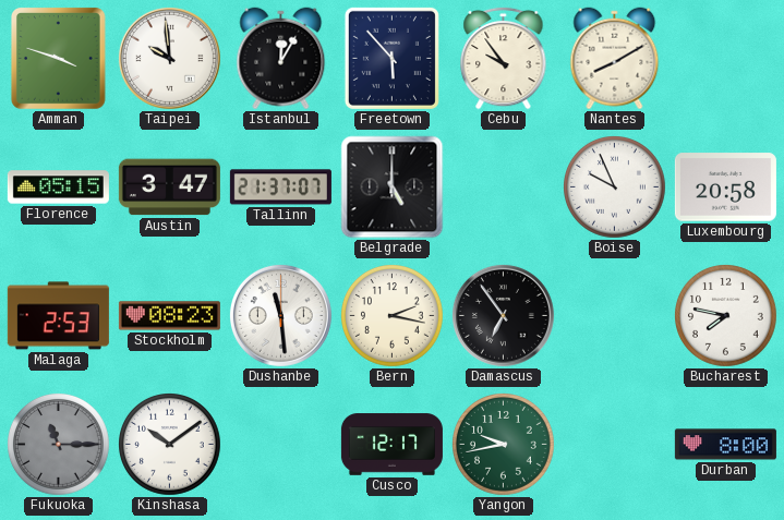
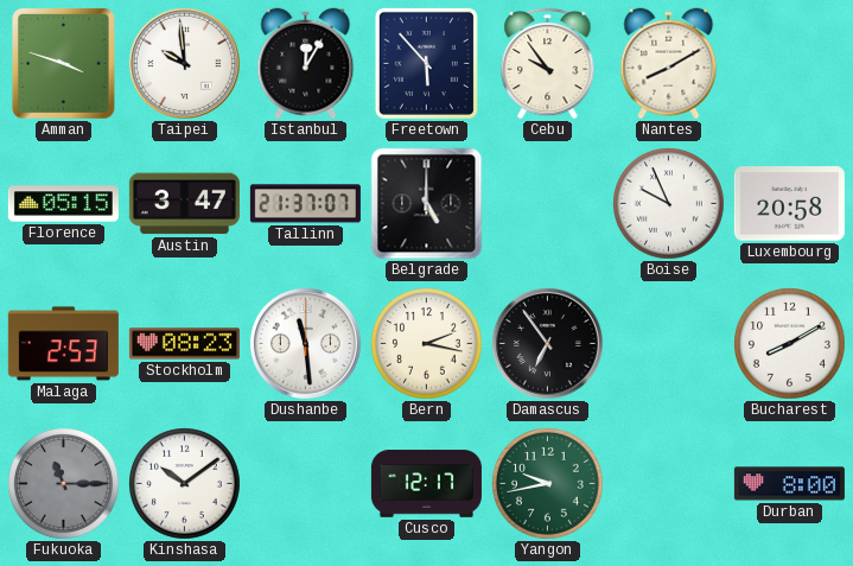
Bucharest: 7:47 -> 8:10 (790, 344)
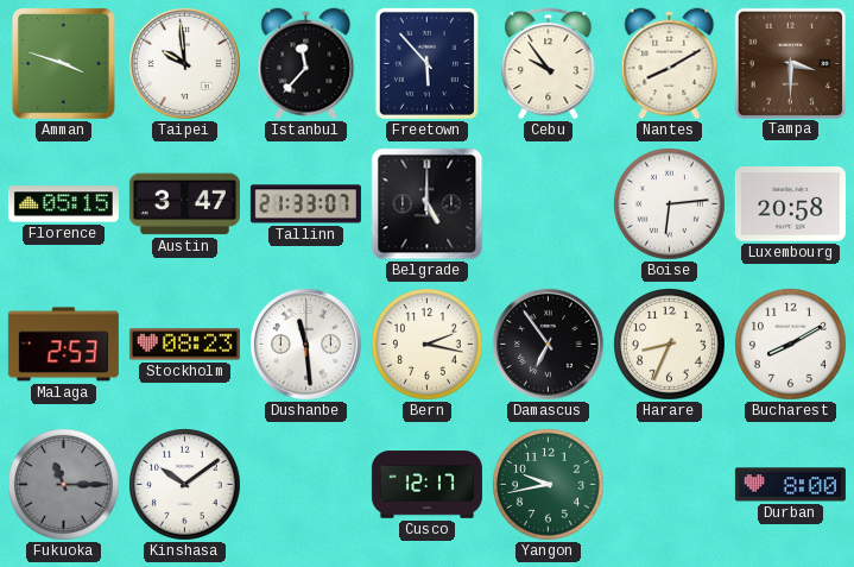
Istanbul: 12:05 -> 11:37 (306, 64)
Tampa: none -> 3:30 (790, 63)
Tallinn: 21:37 -> 21:33 (305, 204)
Boise: 9:56 -> 6:14 (670, 204)
Harare: none -> 8:34 (670, 345)
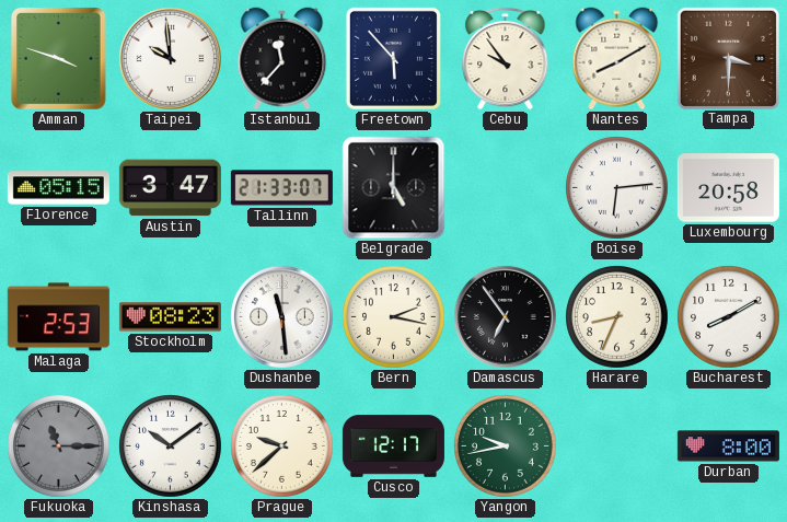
Prague: none -> 9:38 (282, 446)
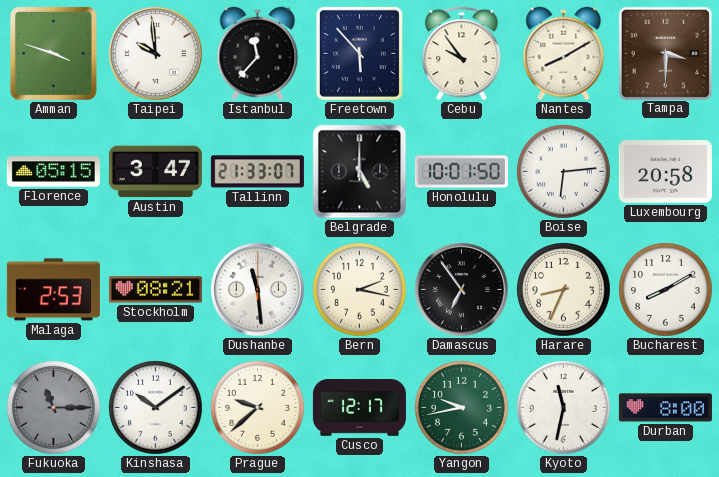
Honolulu: none -> 10:01 (461, 172)
Stockholm: 08:23 -> 08:21 (155, 290)
Kyoto: none -> 11:32 (564, 408)
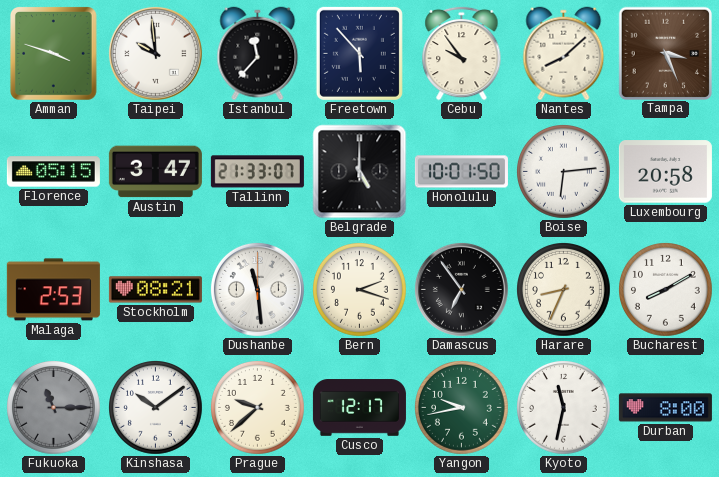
Nantes: 8:10 -> 8:08 (564, 54)
Tampa: 3:30 -> 3:26 (665, 53)
Bern: 2:17 -> 2:18 (360, 290)
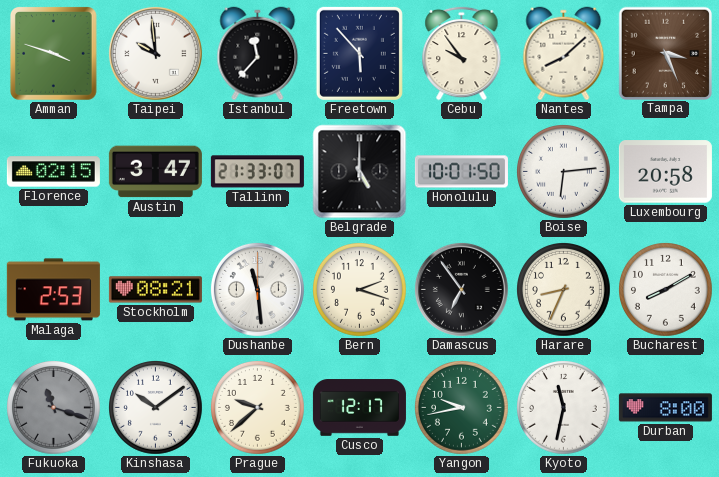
Florence: 05:15 -> 02:15 (53, 172)
Fukuoka: 11:15 -> 11:18 (54, 408)
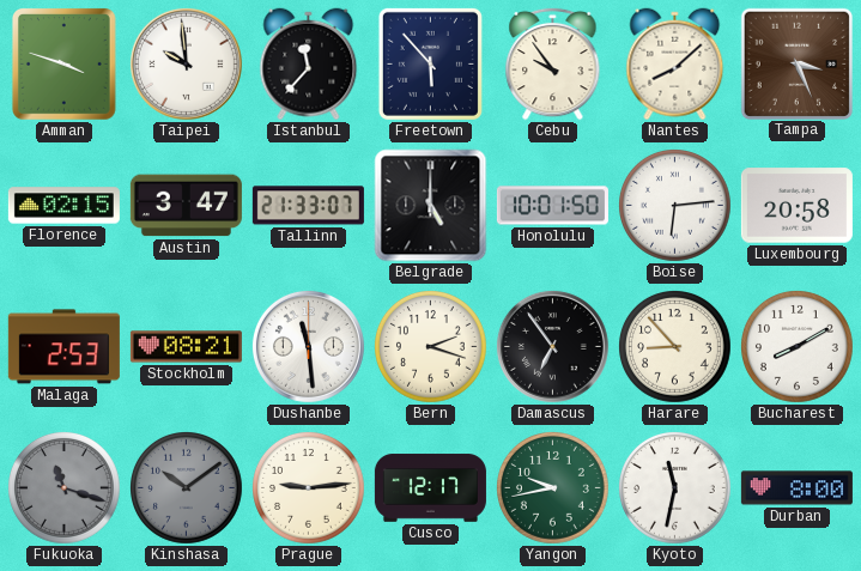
Harare: 8:34 -> 8:53 (675, 347)
Kinshasa dial: white -> grey (187, 488)
Prague: 9:38 -> 9:14 (309, 488)
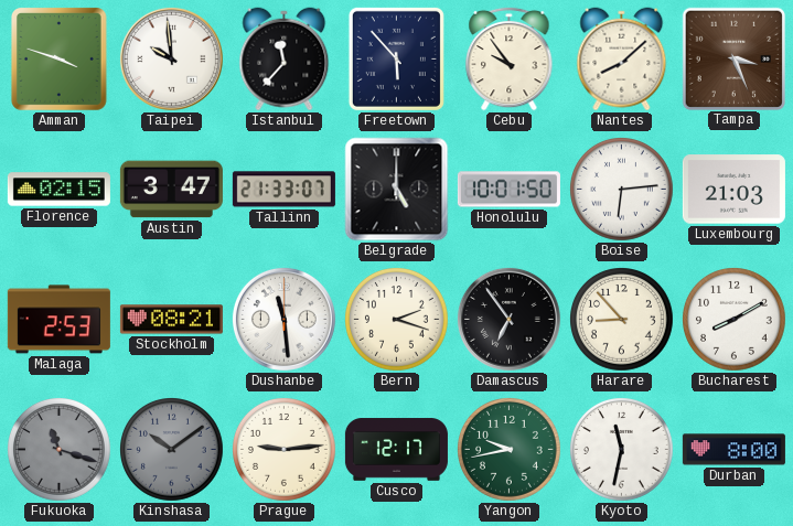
Luxembourg: 20:58 -> 21:03 (733, 190)
